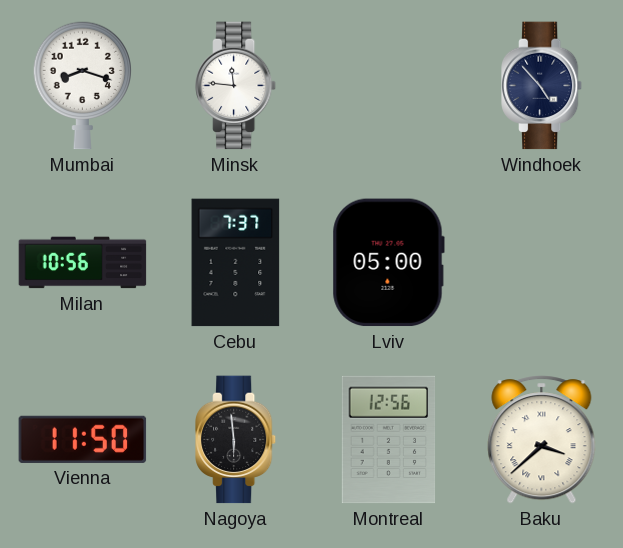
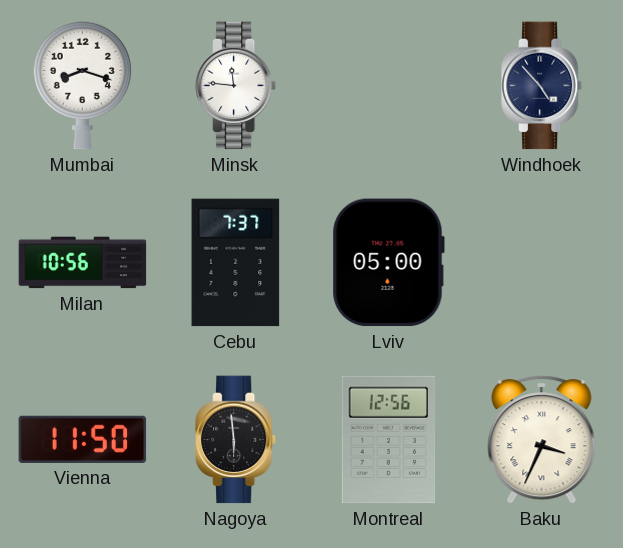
Baku: 3:38 -> 3:34 (542, 440)
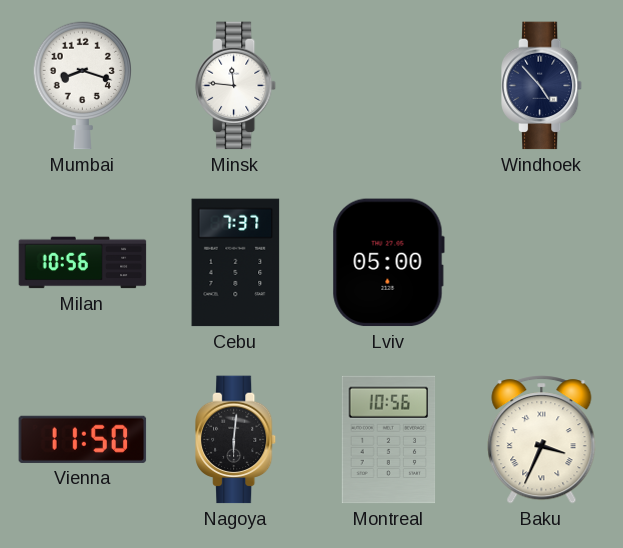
Nagoya: 5:59 -> 6:01 (237, 440)
Montreal: 12:56 -> 10:56 (389, 440)
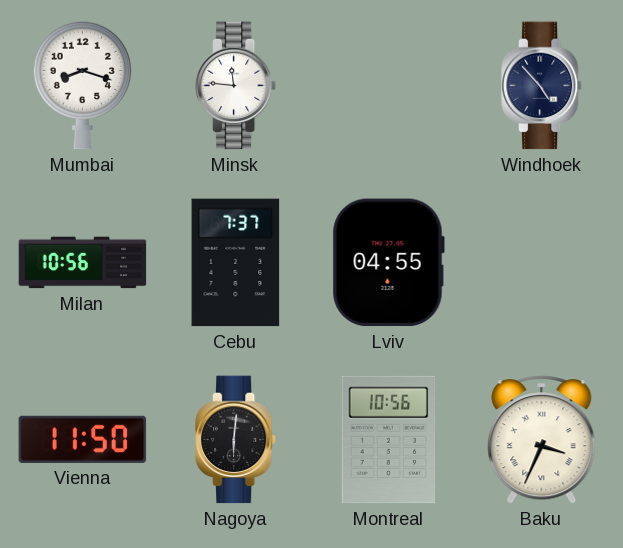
Lviv: 05:00 -> 04:55 (388, 263)
